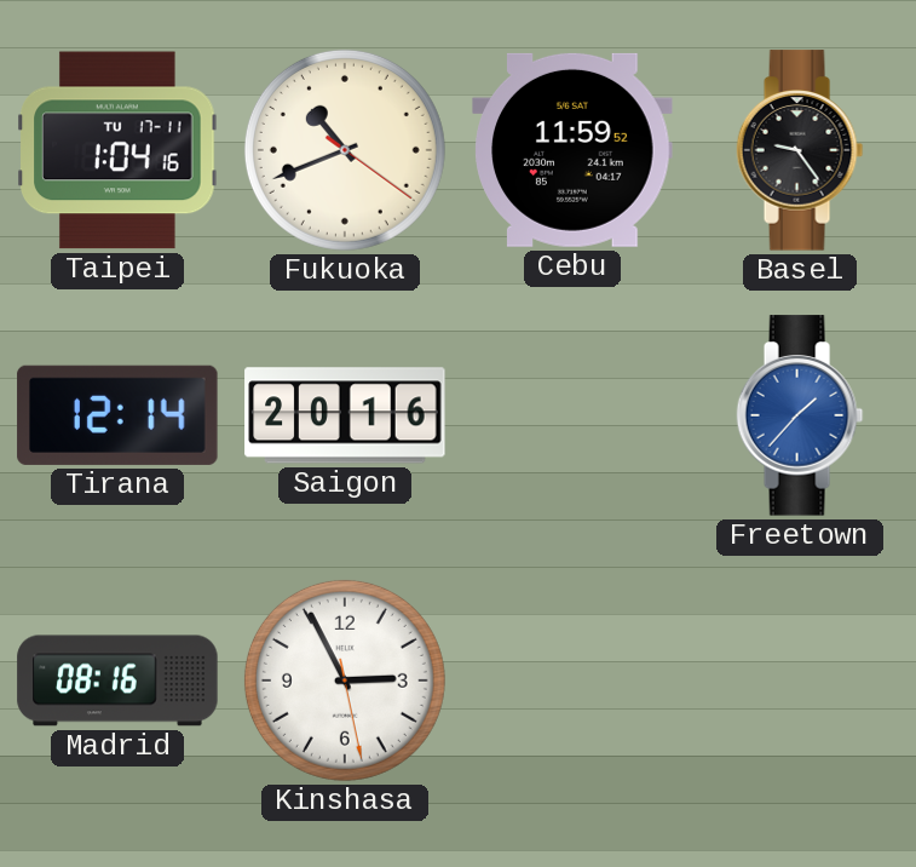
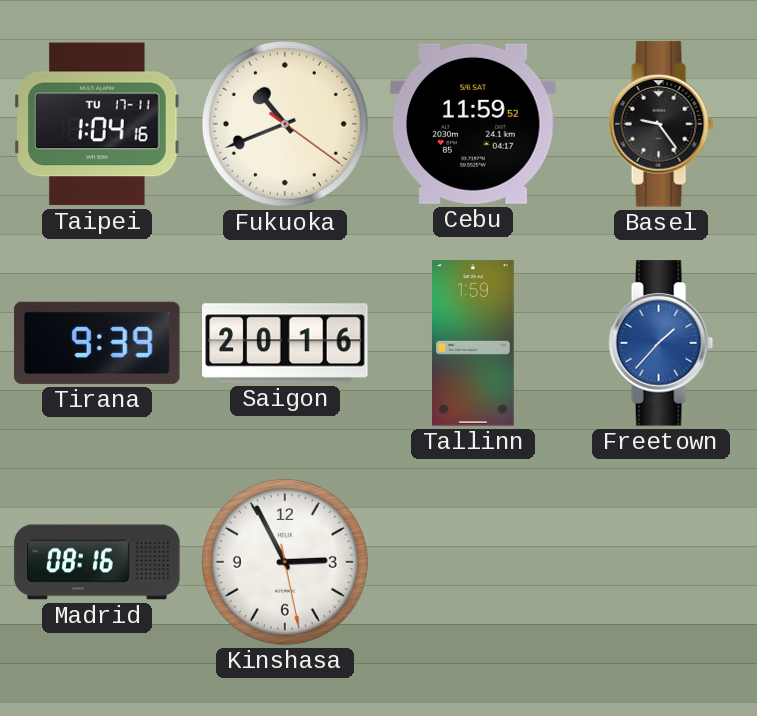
Tirana: 12:14 -> 9:39 (97, 343)
Tallinn: none -> 1:59 (473, 343)
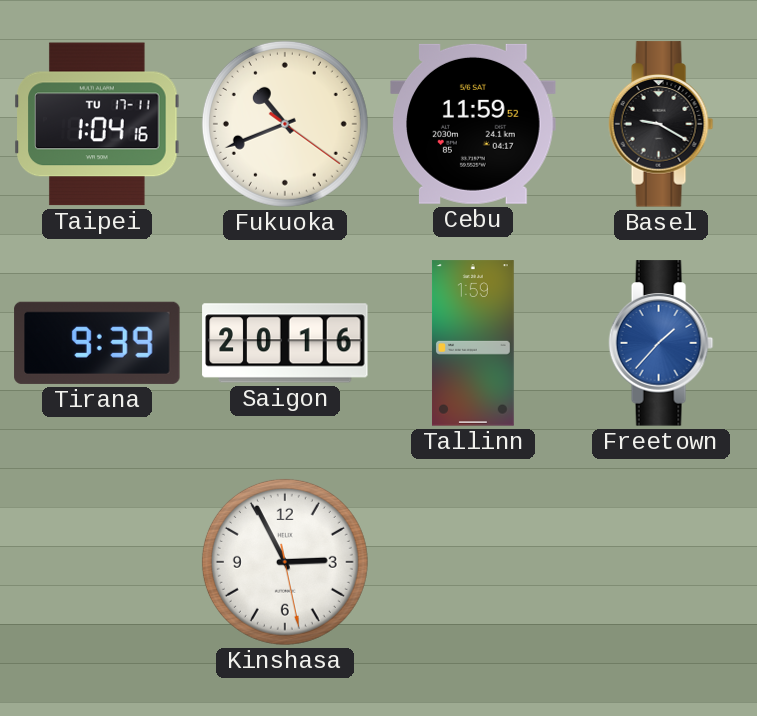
Basel: 9:24 -> 9:20 (661, 124)
Madrid: 08:16 -> none (97, 562)
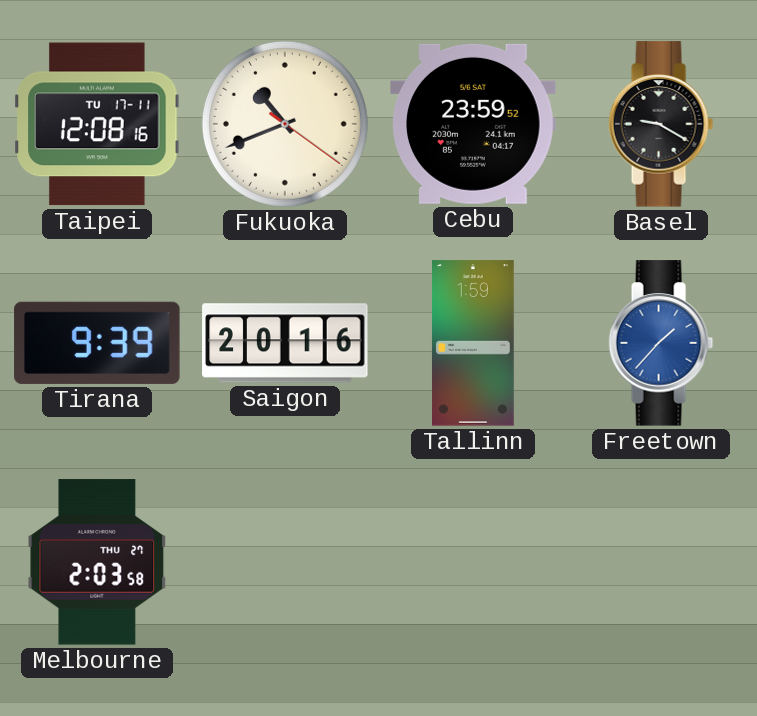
Taipei: 1:04 -> 12:08 (97, 124)
Cebu: 11:59 -> 23:59 (473, 124)
Melbourne: none -> 2:03 (97, 562)
Kinshasa: 2:55 -> none (285, 562)
